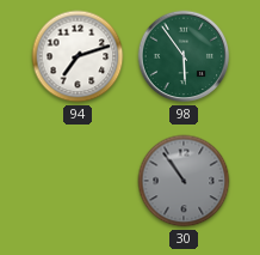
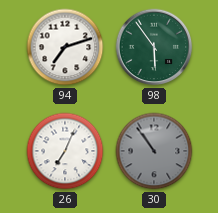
26: none -> 7:04 (65, 151)
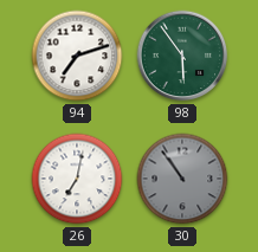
26: 7:04 -> 7:02 (77, 179)
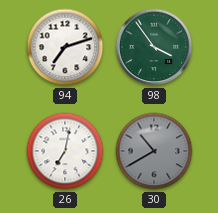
98: 5:54 -> 3:54 (154, 47)
30: 10:54 -> 10:40 (154, 151)
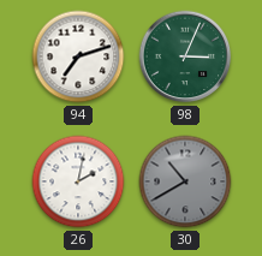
98: 3:54 -> 3:04 (185, 56)
26: 7:02 -> 2:02 (78, 181)
